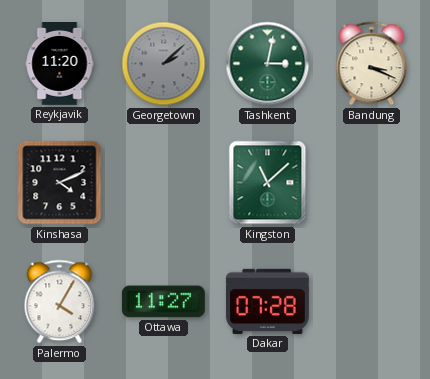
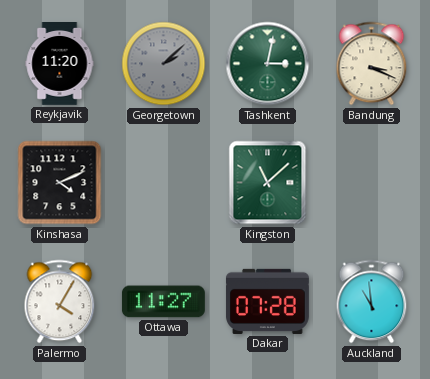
Auckland: none -> 10:59 (372, 302)
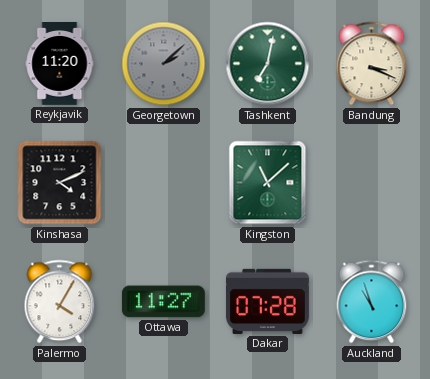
Tashkent: 3:02 -> 7:02 (268, 64)
Auckland: 10:59 -> 10:57 (372, 302)
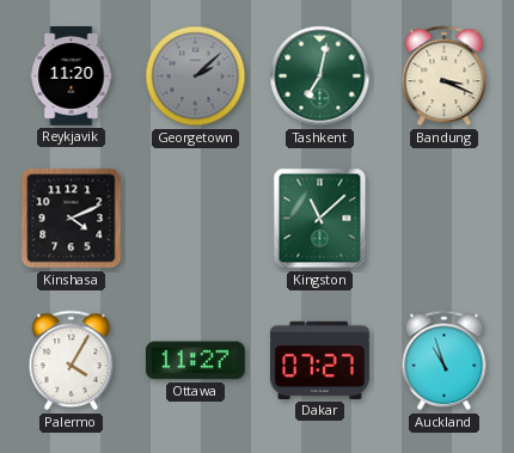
Dakar: 07:28 -> 07:27 (319, 360)
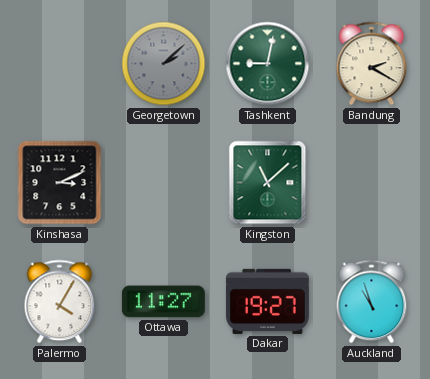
Reykjavik: 11:20 -> none (72, 76)
Tashkent: 7:02 -> 9:02 (268, 64)
Bandung: 3:19 -> 2:20 (372, 64)
Kinshasa: 4:11 -> 3:11 (60, 183)
Dakar: 07:27 -> 19:27 (267, 301)
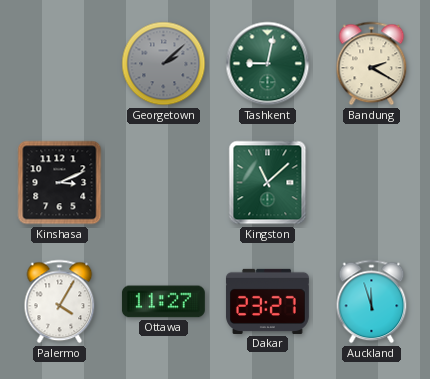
Dakar: 19:27 -> 23:27 (267, 301)
Auckland: 10:57 -> 11:57 (372, 302)
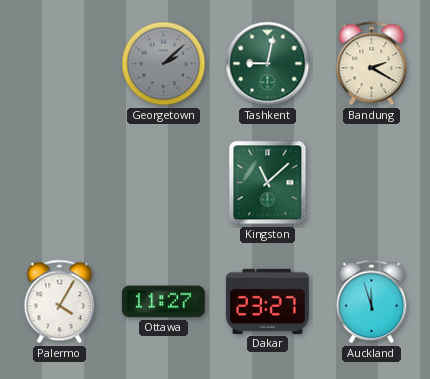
Kinshasa: 3:11 -> none (60, 183)
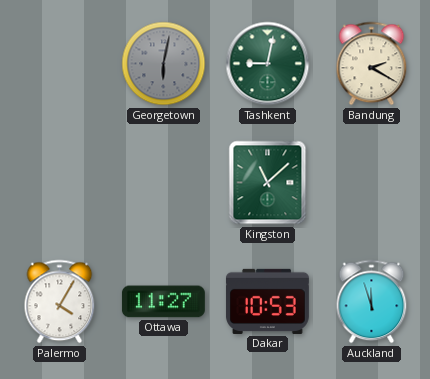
Georgetown: 2:08 -> 6:02 (164, 64)
Dakar: 23:27 -> 10:53 (267, 301)
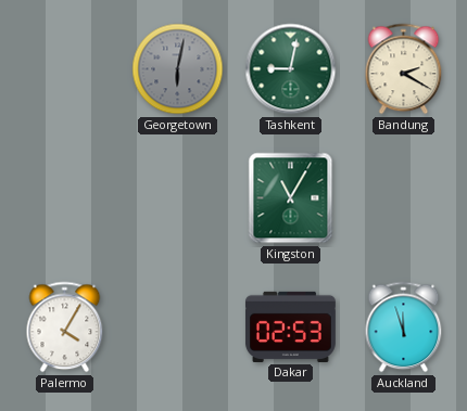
Kingston: 11:08 -> 11:05 (291, 198)
Ottawa: 11:27 -> none (163, 302)
Dakar: 10:53 -> 02:53 (290, 326)
